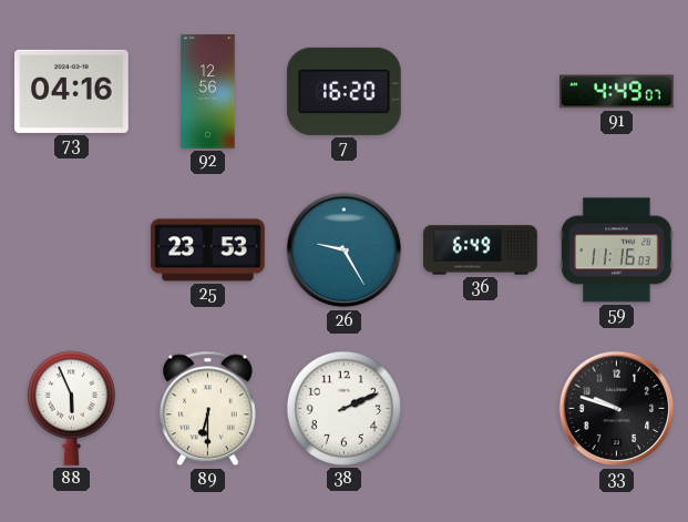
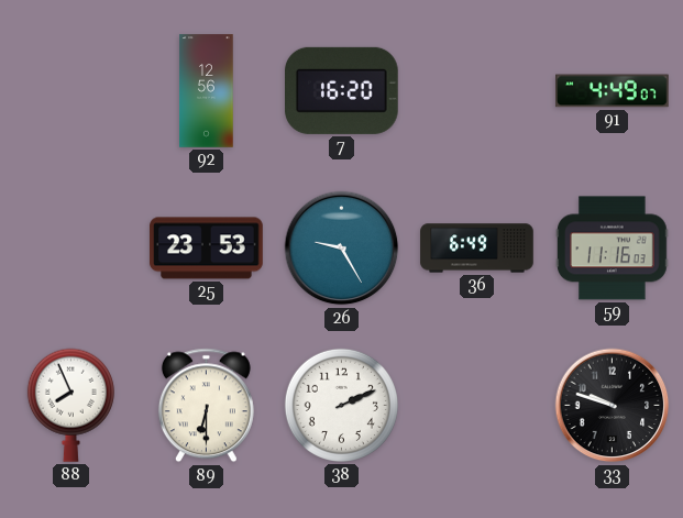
73: 04:16 -> none (72, 91)
88: 5:56 -> 7:56 (70, 405)
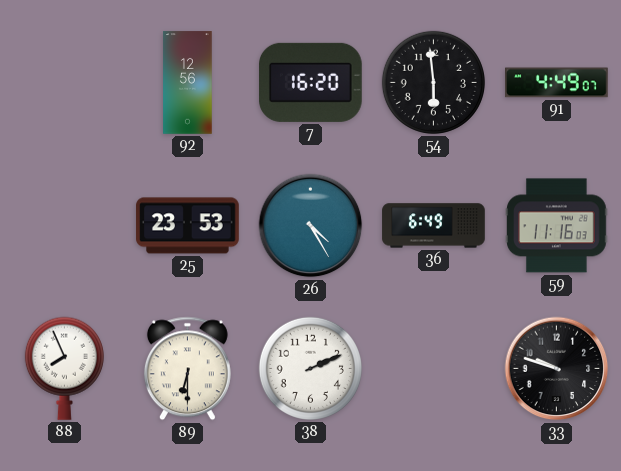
54: none -> 5:59 (433, 82)
26: 9:25 -> 4:25 (311, 226)
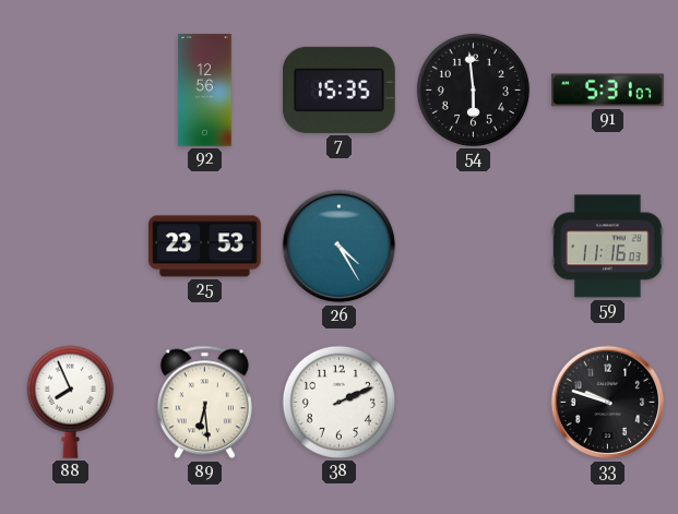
7: 16:20 -> 15:35 (340, 89)
91: 4:49 -> 5:31 (608, 91)
36: 6:49 -> none (434, 226)
89: 6:30 -> 6:29 (204, 403)
